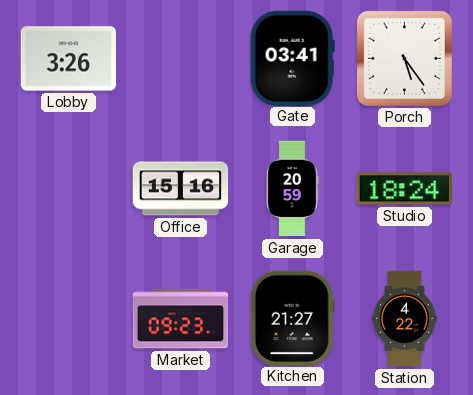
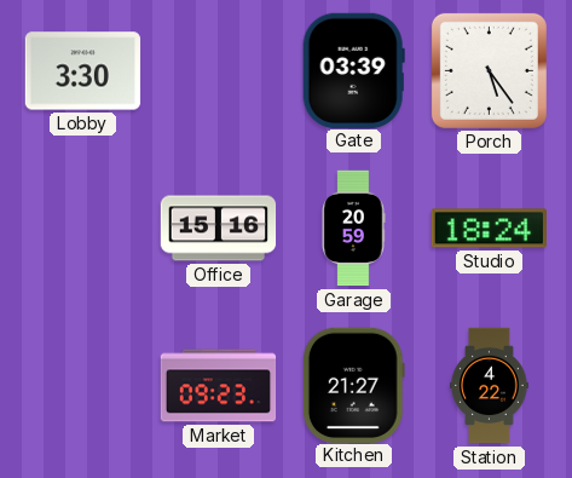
Lobby: 3:26 -> 3:30 (83, 71)
Gate: 03:41 -> 03:39 (353, 70)
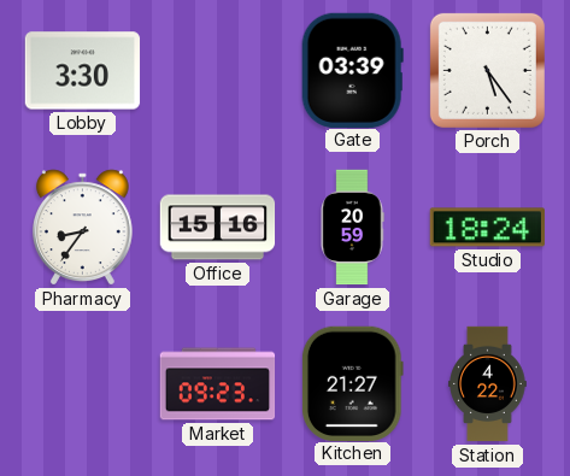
Pharmacy: none -> 8:36 (82, 228)
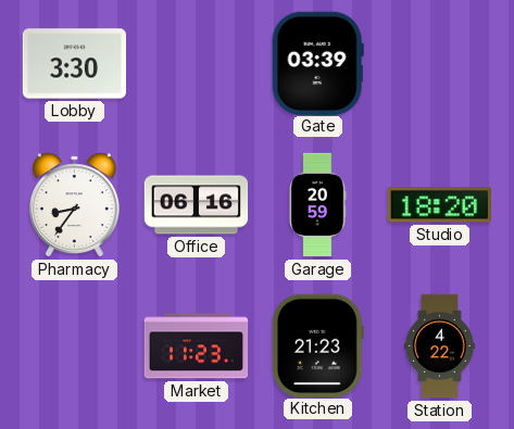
Porch: 5:24 -> none (487, 70)
Office: 15:16 -> 06:16 (197, 205)
Studio: 18:24 -> 18:20 (439, 205)
Market: 09:23 -> 11:23 (197, 346)
Kitchen: 21:27 -> 21:23 (317, 345)
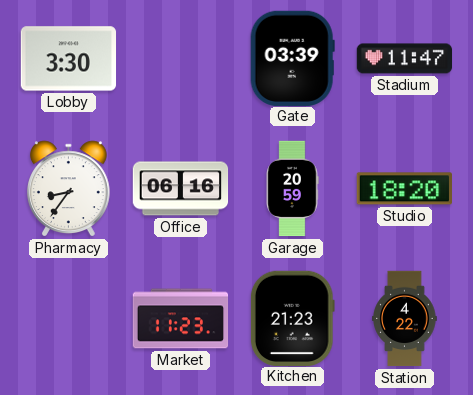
Stadium: none -> 11:47 (405, 59)
